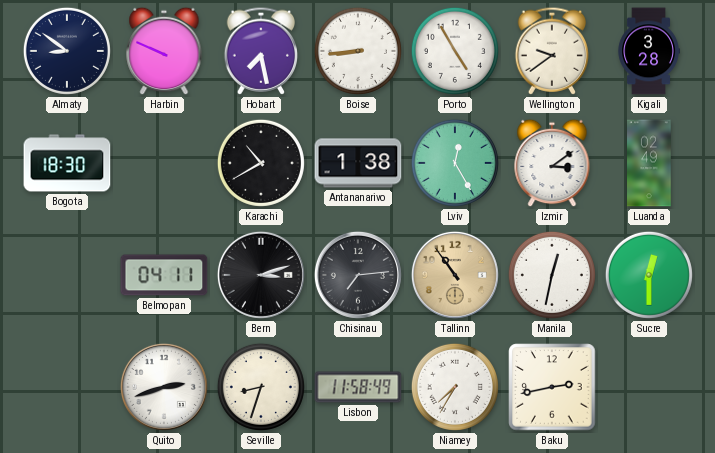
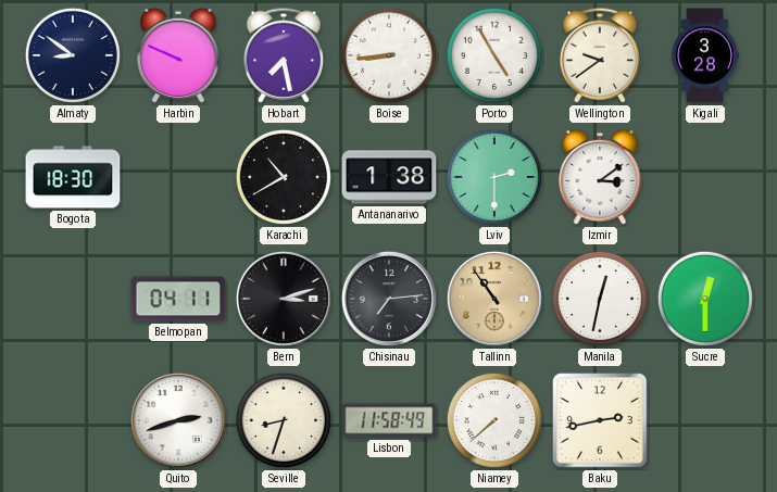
Lviv: 12:25 -> 2:30 (494, 177)
Luanda: 02:49 -> none (649, 163)
Niamey: 7:35 -> 7:38 (494, 420)
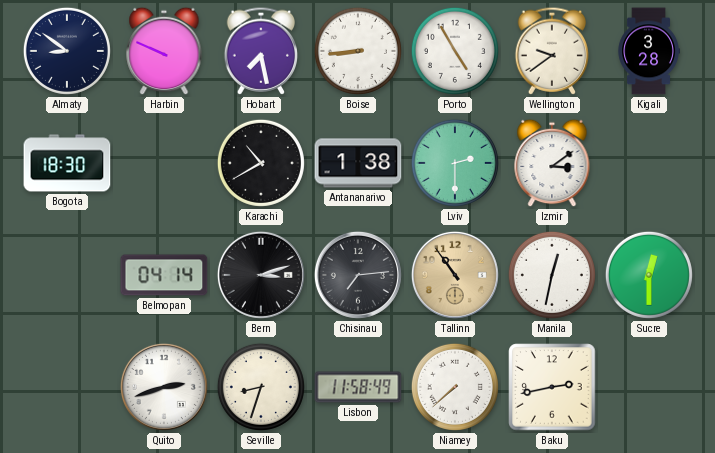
Belmopan: 04:11 -> 04:14 (164, 275)
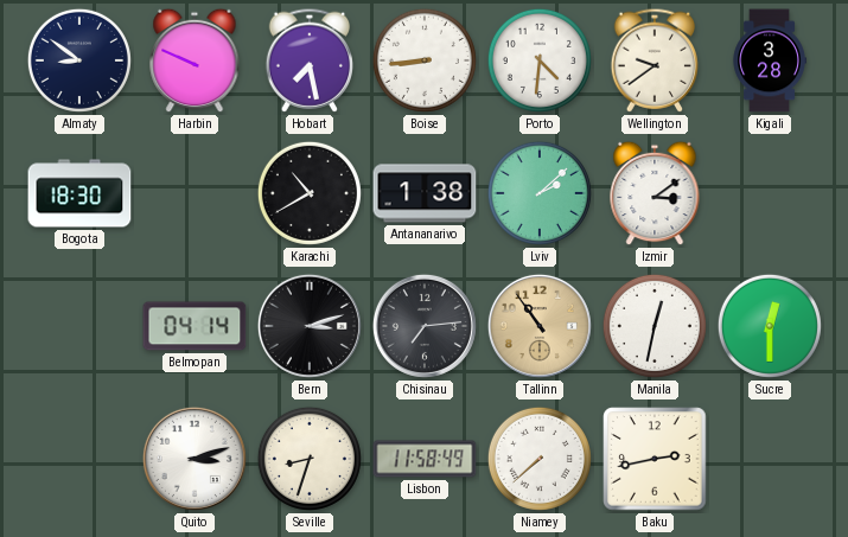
Porto: 4:55 -> 4:31 (540, 60)
Lviv: 2:30 -> 2:08 (540, 193)
Quito: 2:42 -> 3:12 (195, 459)
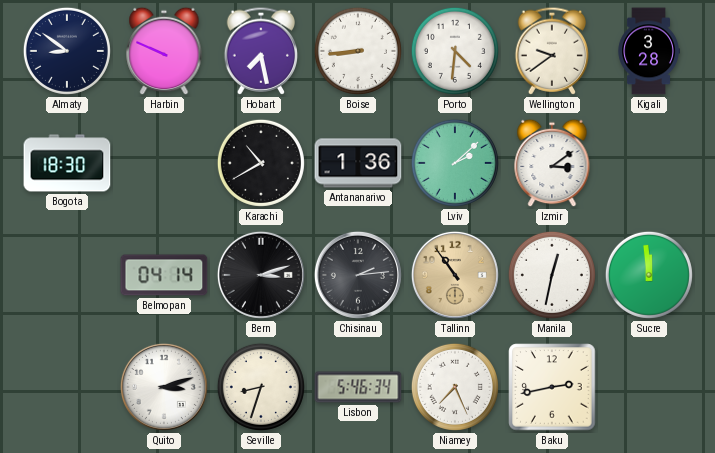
Antananarivo: 1:38 -> 1:36 (358, 163)
Chisinau: 7:14 -> 2:14 (358, 275)
Sucre: 12:30 -> 11:59 (649, 275)
Lisbon: 11:58 -> 5:46 (358, 387)
Niamey: 7:38 -> 7:26 (455, 387)
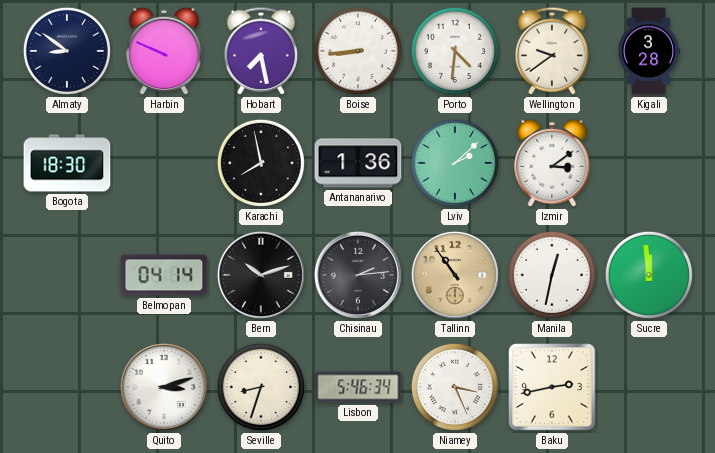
Karachi: 10:40 -> 7:58 (261, 163)
Bern: 3:12 -> 10:12 (261, 275)
Niamey: 7:26 -> 3:26 (455, 387)
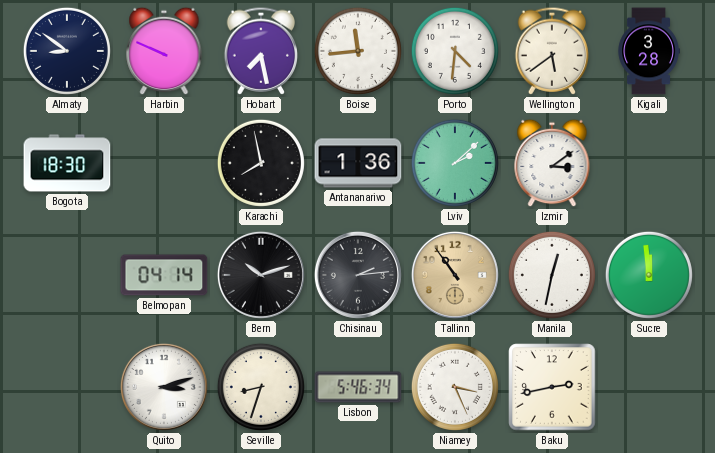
Boise: 8:44 -> 11:44 (358, 51)
Wellington: 9:39 -> 5:39 (552, 51)
